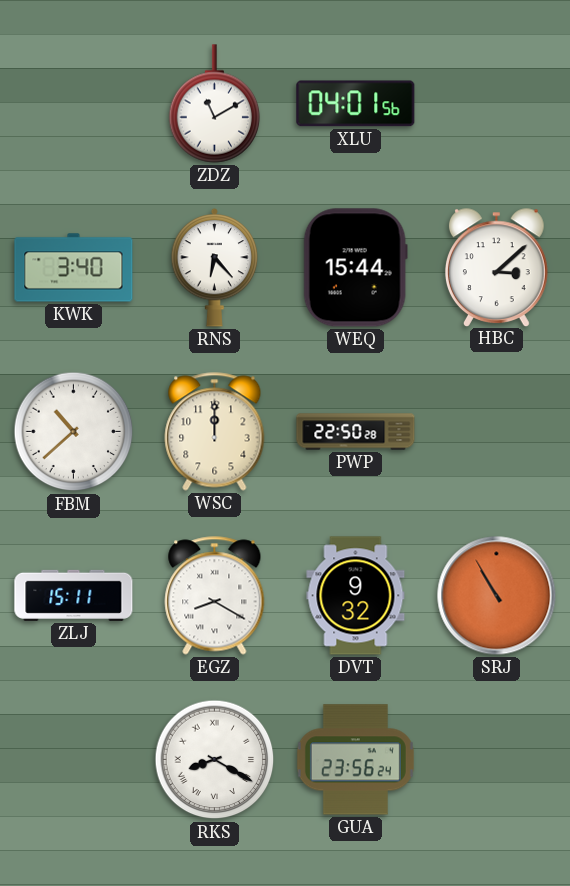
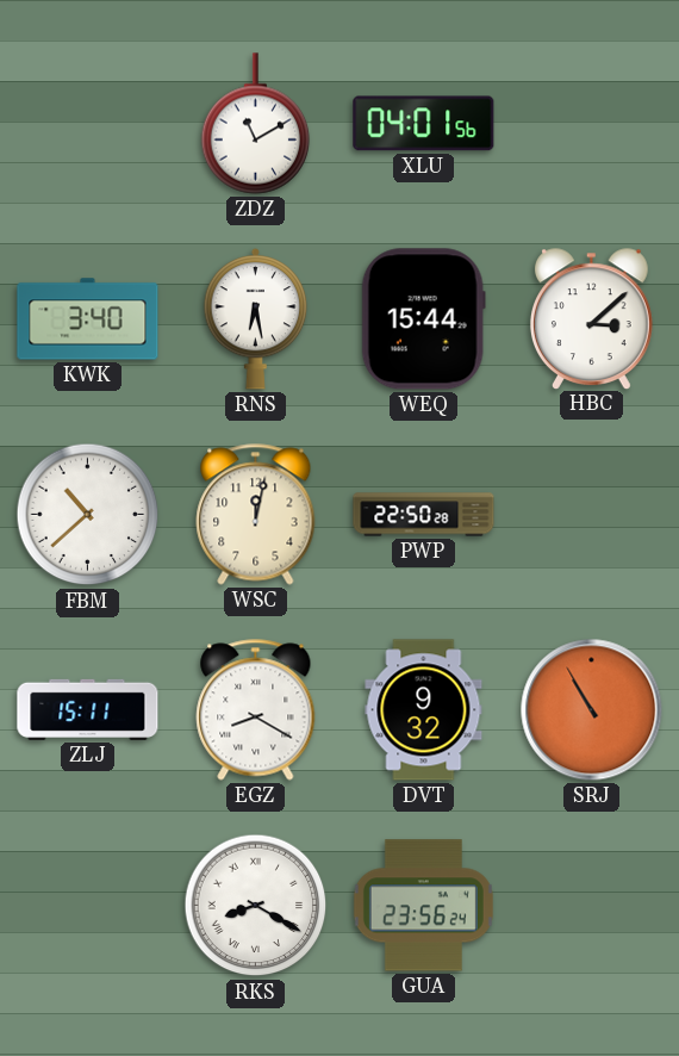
RNS: 6:23 -> 6:28 (256, 318)
WSC: 12:00 -> 12:02 (256, 515)
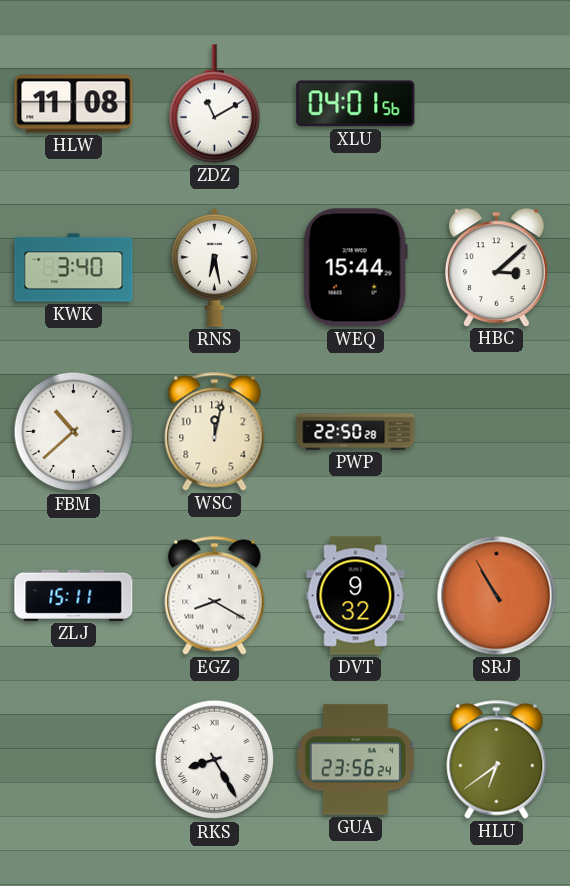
HLW: none -> 11:08 (74, 104)
RKS: 8:20 -> 8:25 (215, 760)
HLU: none -> 6:39 (497, 760)
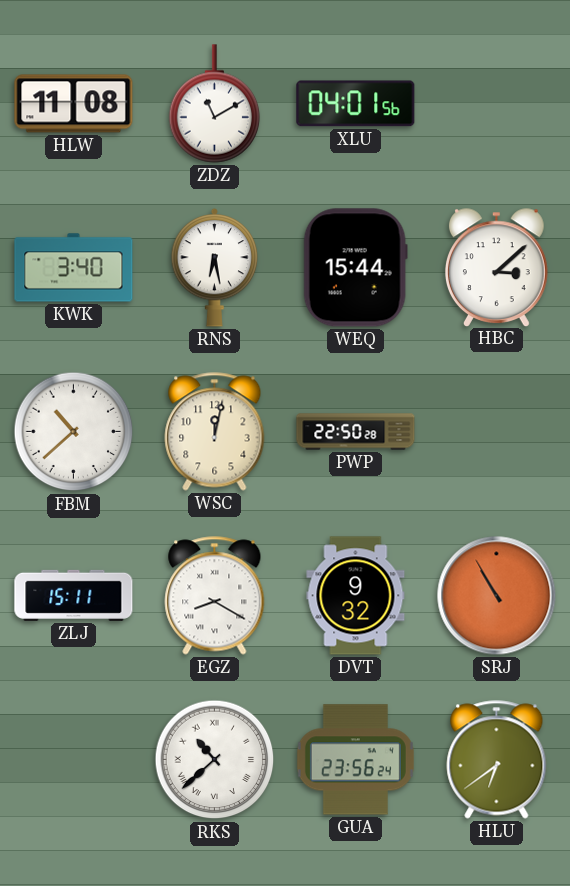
RKS: 8:25 -> 10:38 (215, 760)
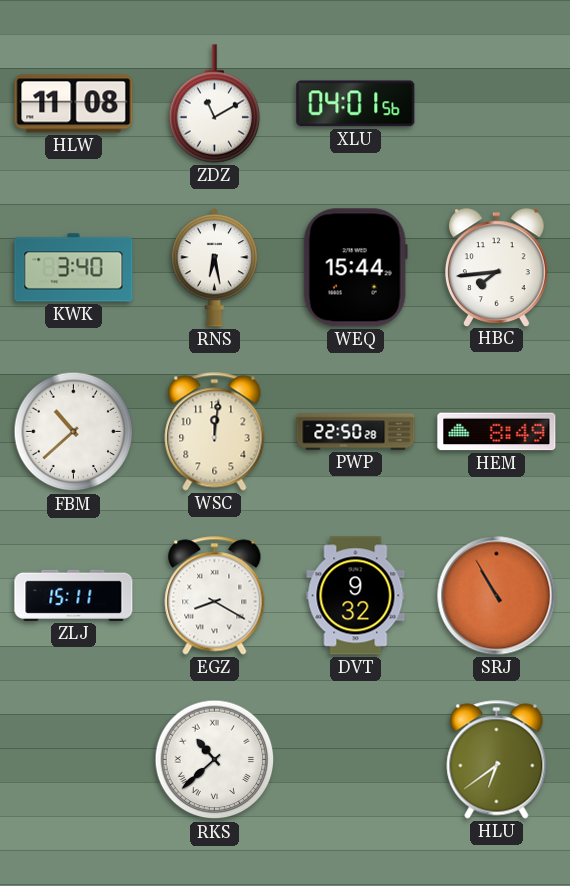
HBC: 3:08 -> 7:44 (496, 267)
WSC: 12:02 -> 12:01 (215, 432)
HEM: none -> 8:49 (497, 432)
GUA: 23:56 -> none (355, 760)
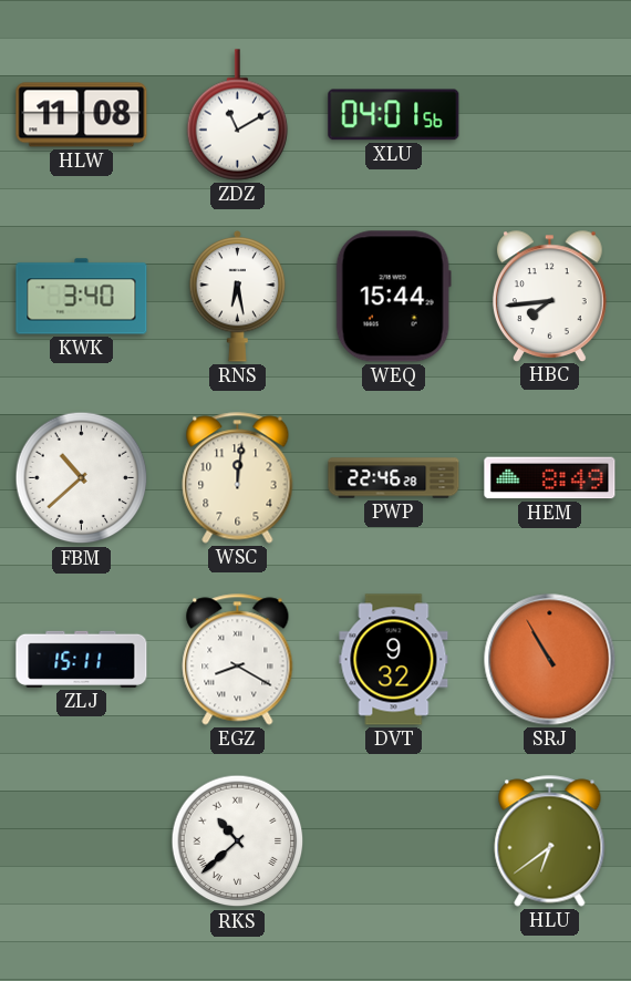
PWP: 22:50 -> 22:46 (394, 478)
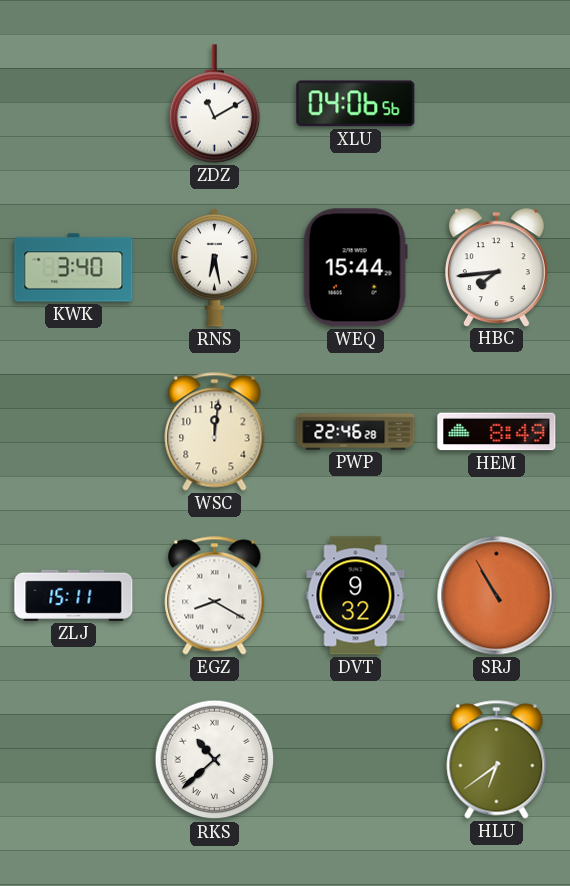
HLW: 11:08 -> none (82, 115)
XLU: 04:01 -> 04:06 (356, 104)
FBM: 10:38 -> none (82, 478)
